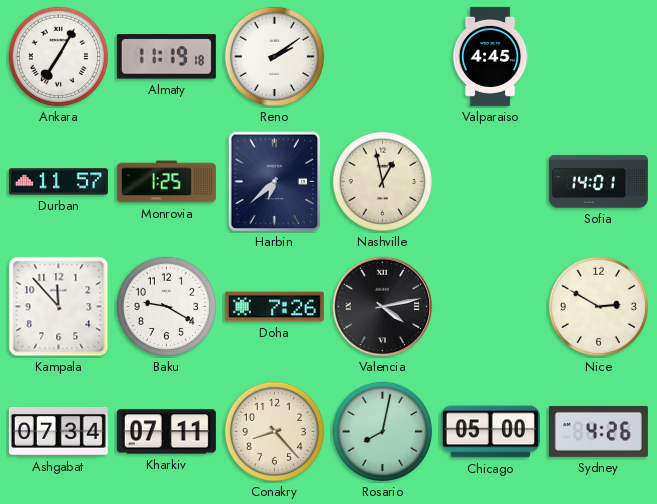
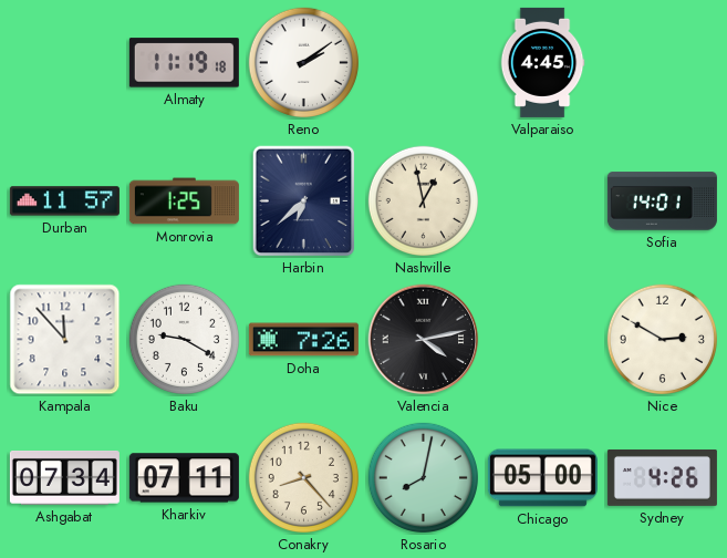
Ankara: 7:05 -> none (58, 56)
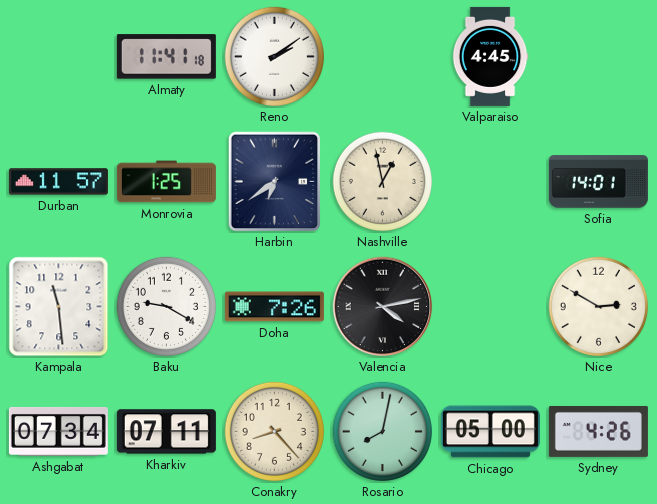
Almaty: 11:19 -> 11:41 (166, 57)
Harbin: 6:38 -> 6:39 (275, 182)
Kampala: 11:53 -> 11:29 (59, 307)
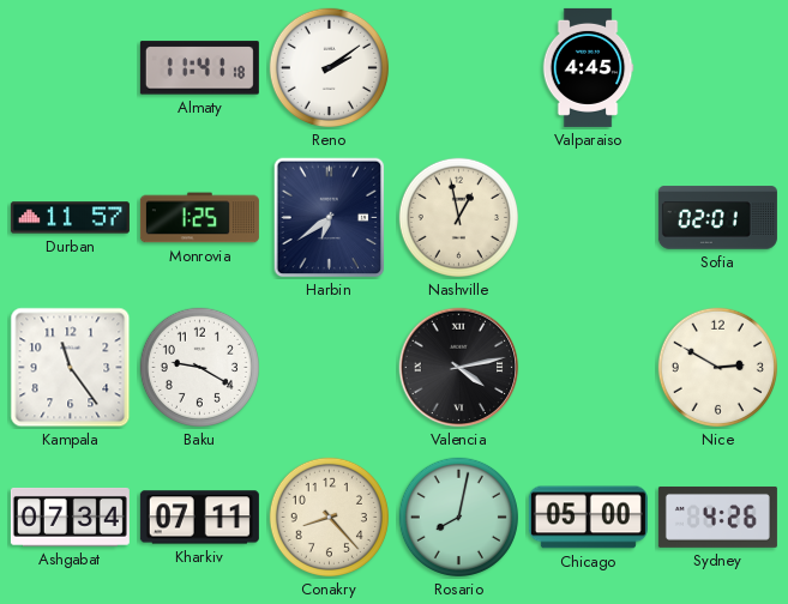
Sofia: 14:01 -> 02:01 (717, 218)
Kampala: 11:29 -> 11:24 (71, 368)
Doha: 7:26 -> none (274, 307)
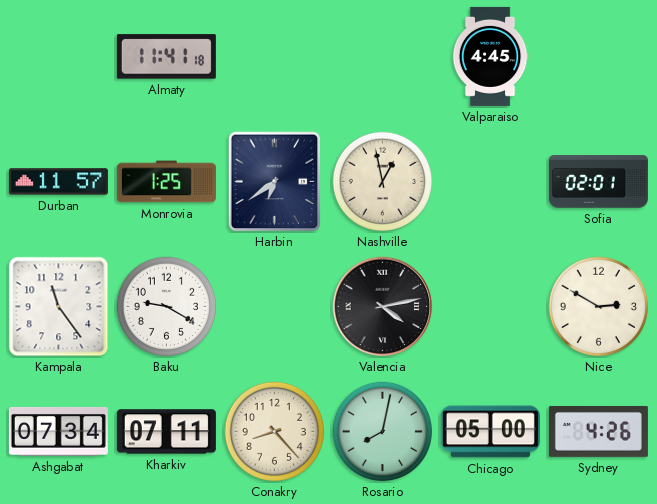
Reno: 2:09 -> none (329, 67)
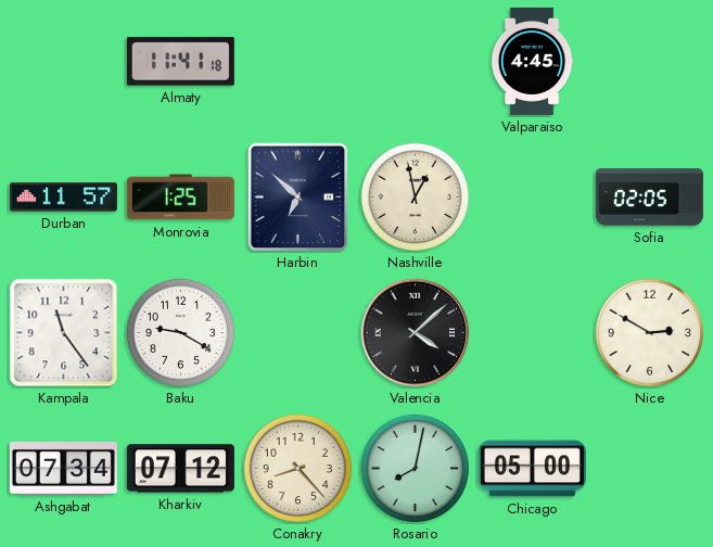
Harbin: 6:39 -> 6:52 (298, 198)
Sofia: 02:01 -> 02:05 (649, 198)
Valencia: 4:13 -> 4:08 (416, 333)
Kharkiv: 07:11 -> 07:12 (180, 469)
Sydney: 4:26 -> none (598, 431)
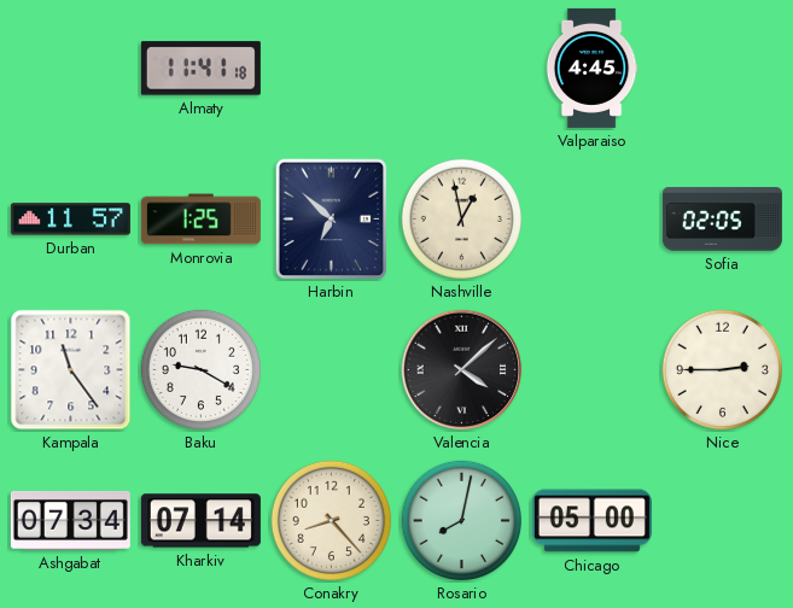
Nice: 2:50 -> 2:45 (722, 369)
Kharkiv: 07:12 -> 07:14 (200, 521)
